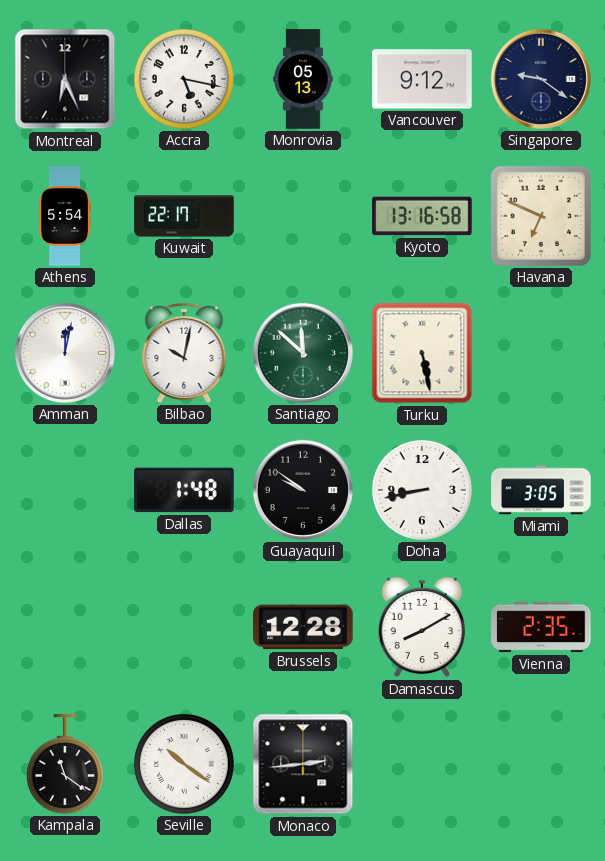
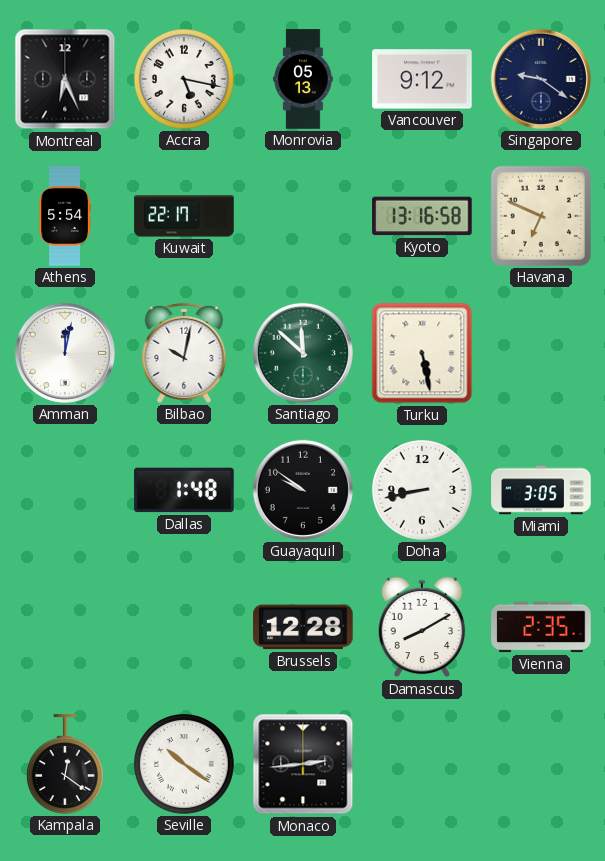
Kampala: 11:21 -> 12:21 (65, 764)
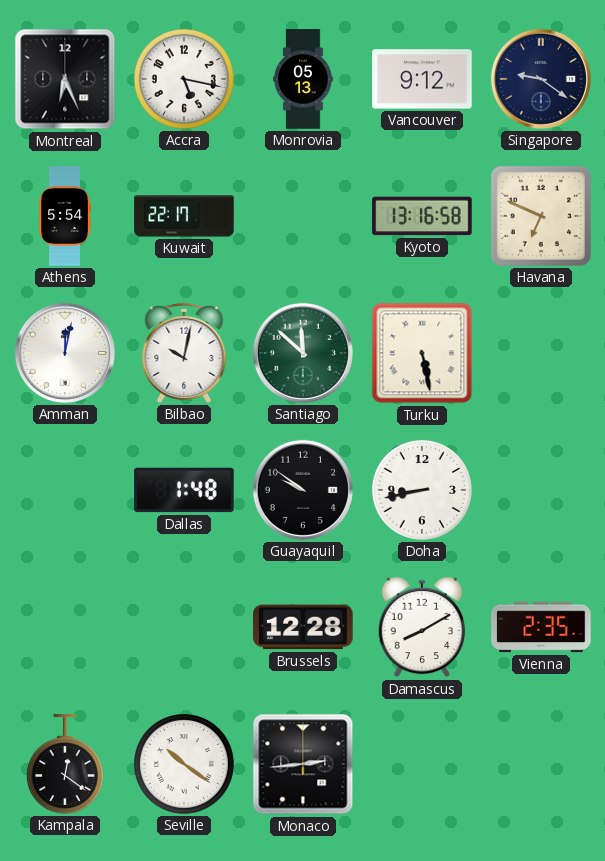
Miami: 3:05 -> none (541, 490)
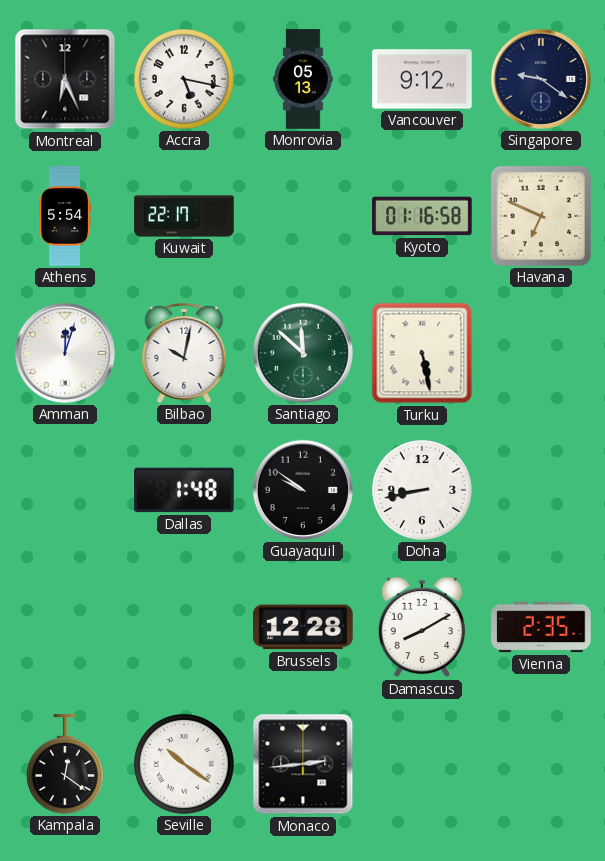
Kyoto: 13:16 -> 01:16 (422, 216)
Amman: 12:02 -> 12:03 (65, 353)
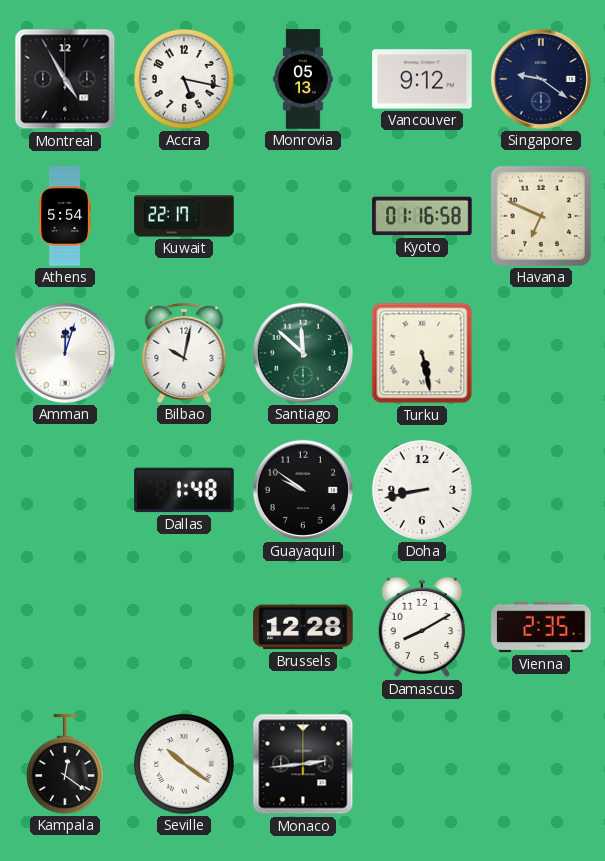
Montreal: 6:26 -> 4:55 (65, 79)
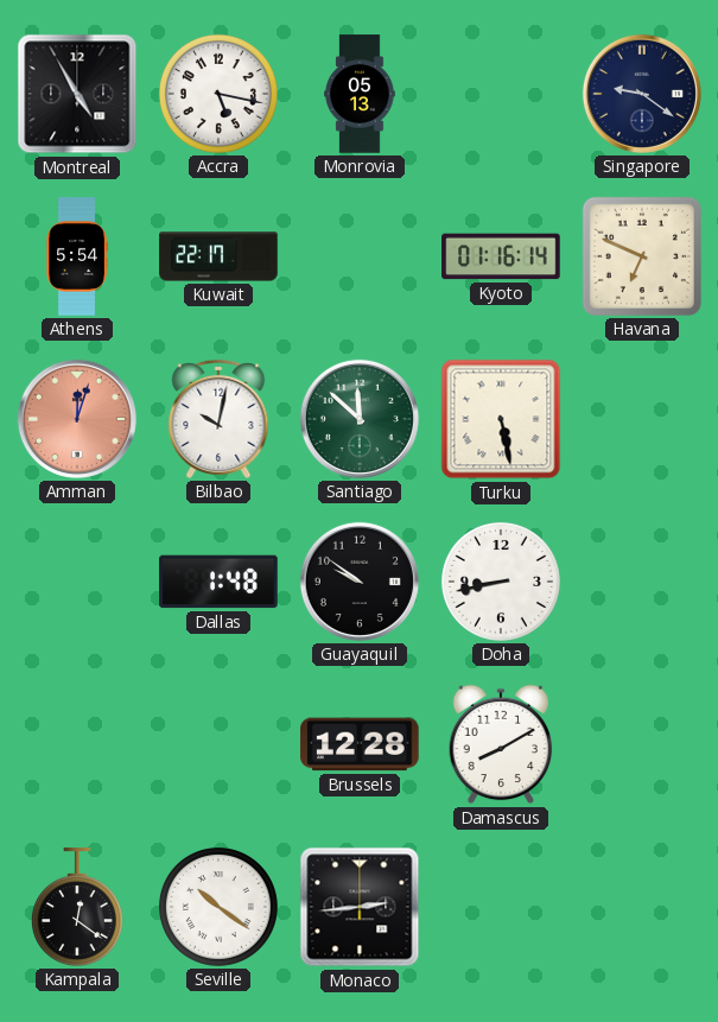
Vancouver: 9:12 -> none (422, 79)
Kyoto: 01:16:58 -> 01:16:14 (501, 256)
Amman dial: white -> salmon (77, 419)
Vienna: 2:35 -> none (541, 627)
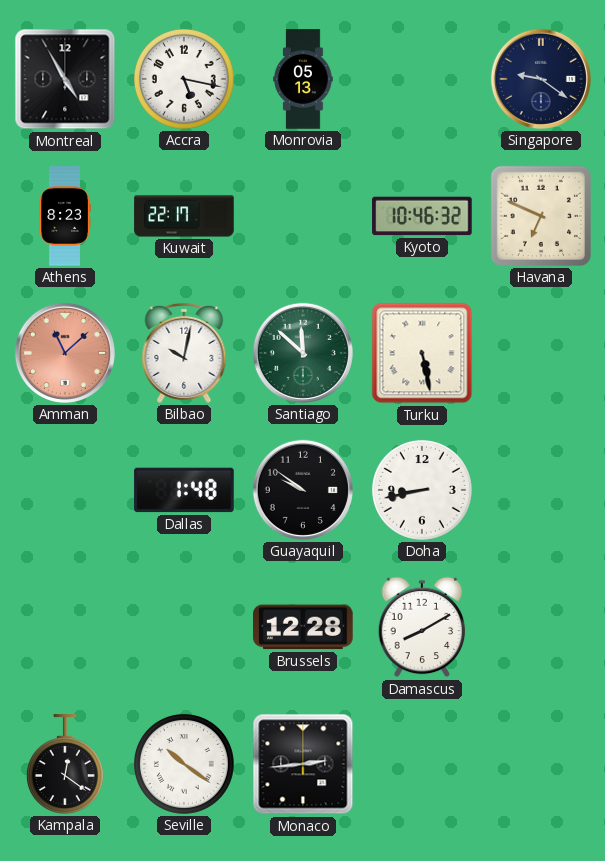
Athens: 5:54 -> 8:23 (65, 216)
Kyoto: 01:16 -> 10:46 (422, 216)
Amman: 12:03 -> 11:08 (65, 353)
